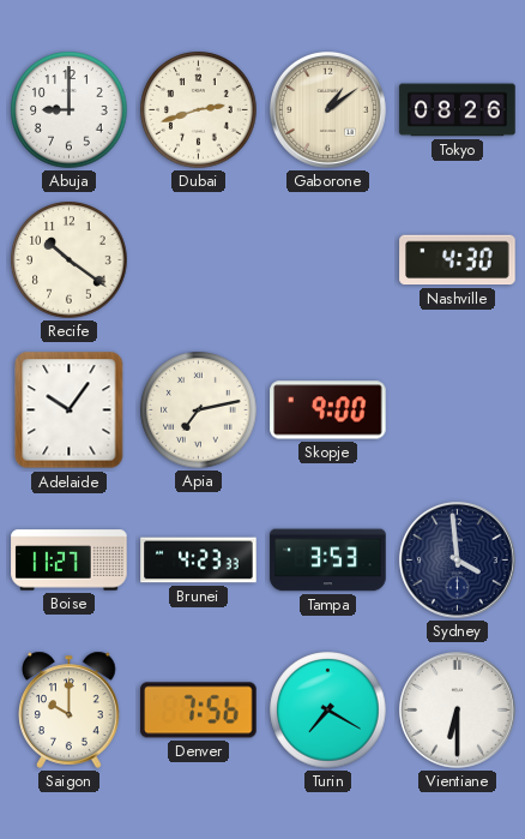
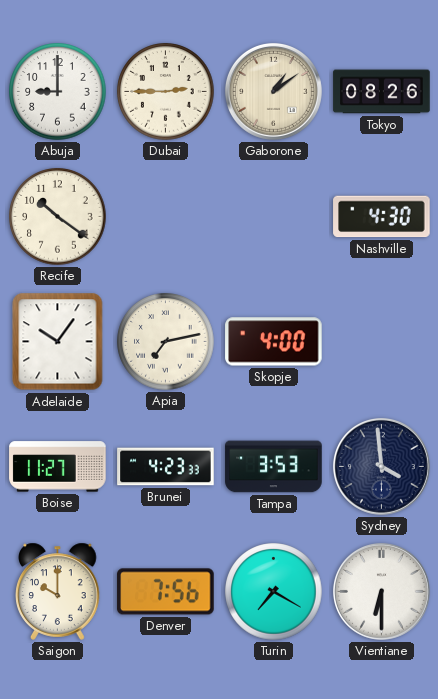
Dubai: 2:42 -> 2:45 (166, 92)
Skopje: 9:00 -> 4:00 (274, 342)
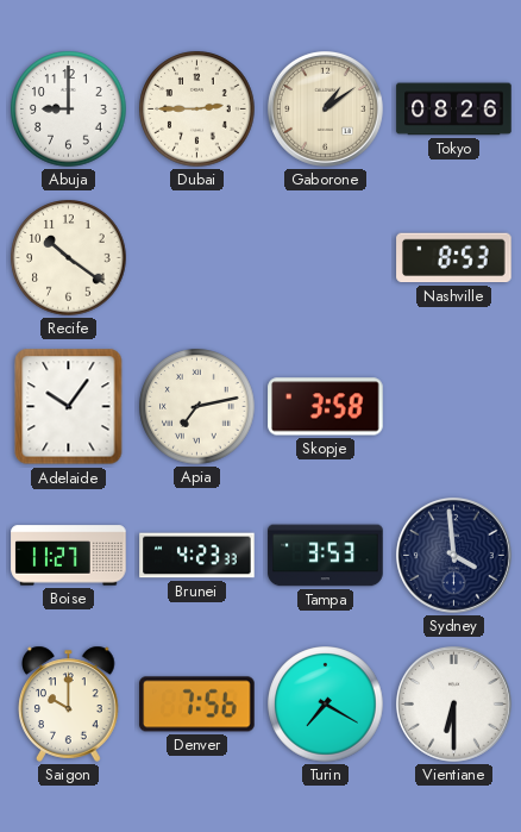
Nashville: 4:30 -> 8:53 (454, 258)
Skopje: 4:00 -> 3:58 (326, 407)
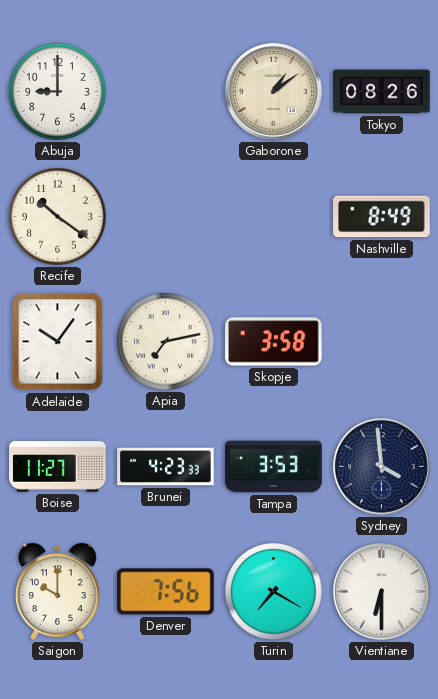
Dubai: 2:45 -> none (197, 110)
Nashville: 8:53 -> 8:49 (382, 217)
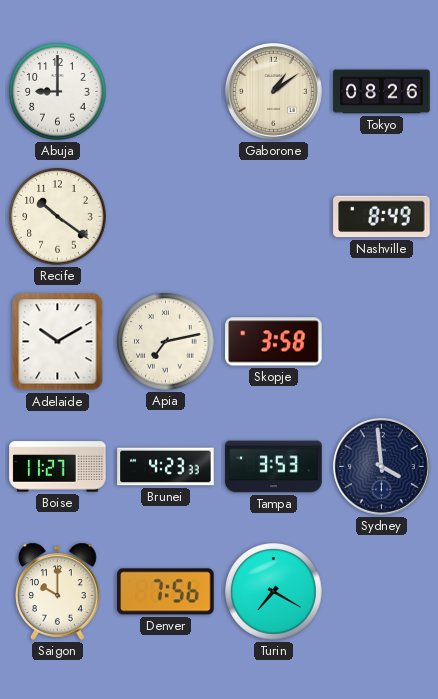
Adelaide: 10:06 -> 10:10 (58, 342)
Vientiane: 6:30 -> none (381, 591)
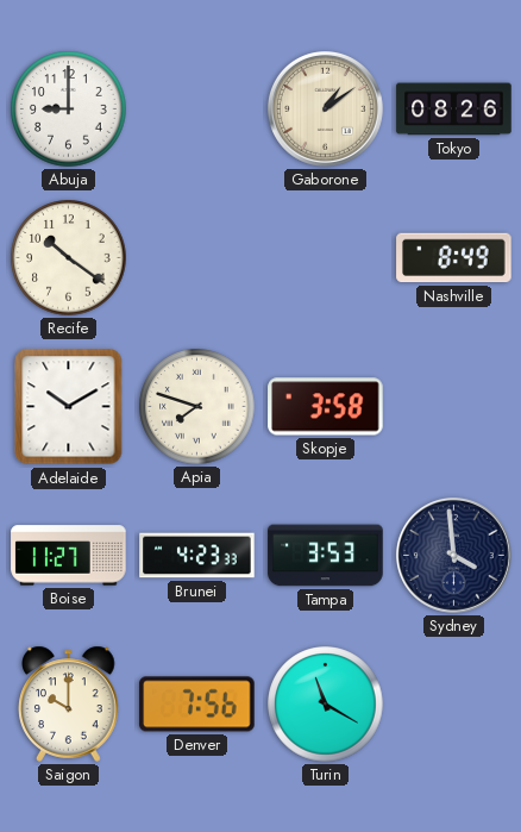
Apia: 7:13 -> 7:48 (197, 407)
Turin: 7:20 -> 11:20 (326, 705)
